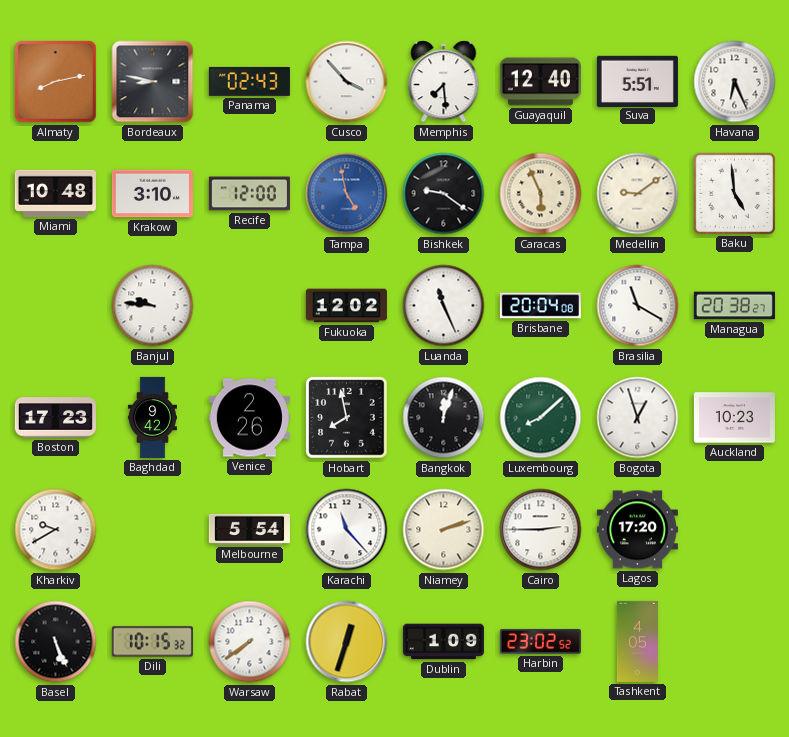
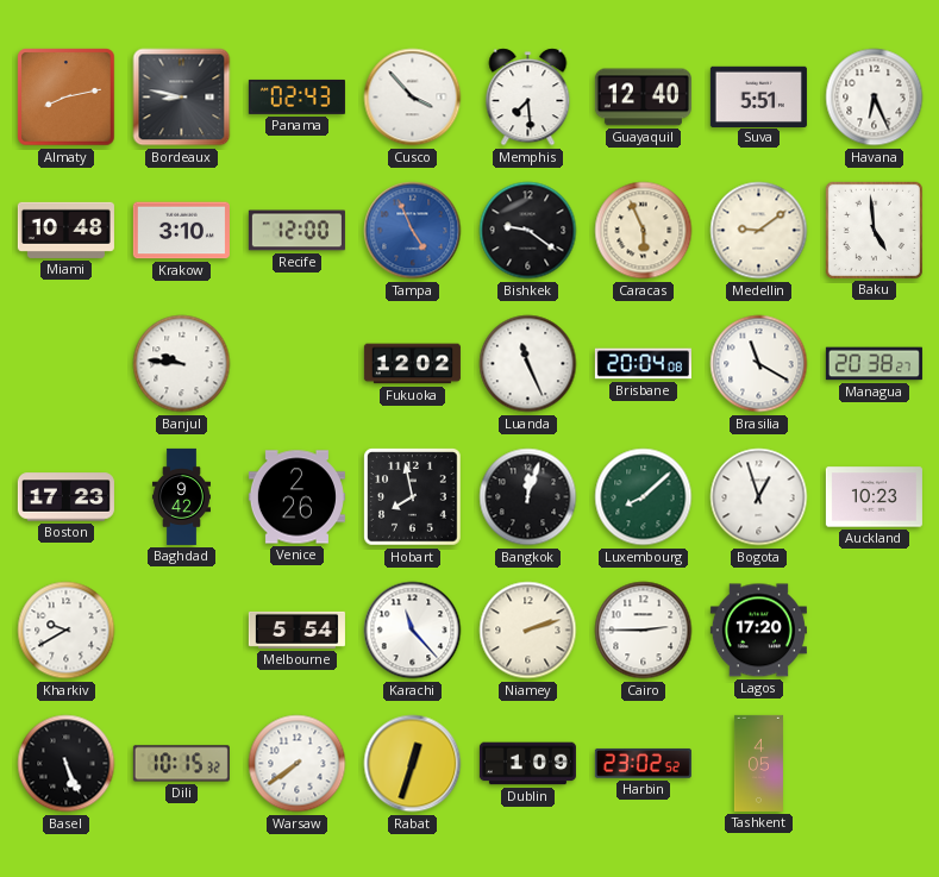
Tampa: 4:58 -> 4:56 (413, 231)
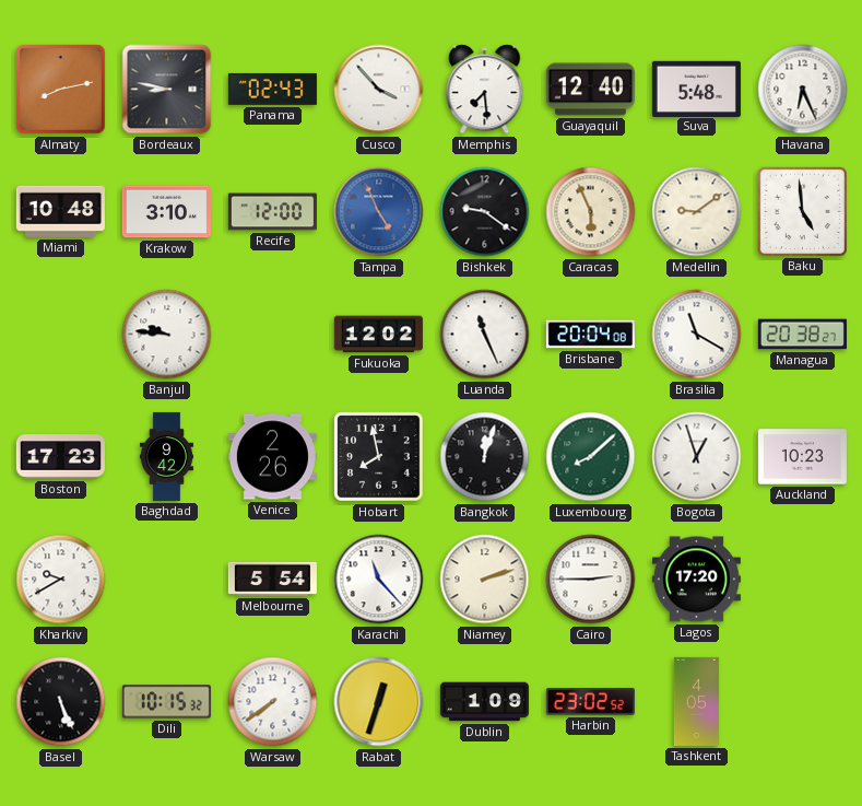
Suva: 5:51 -> 5:48 (696, 89)
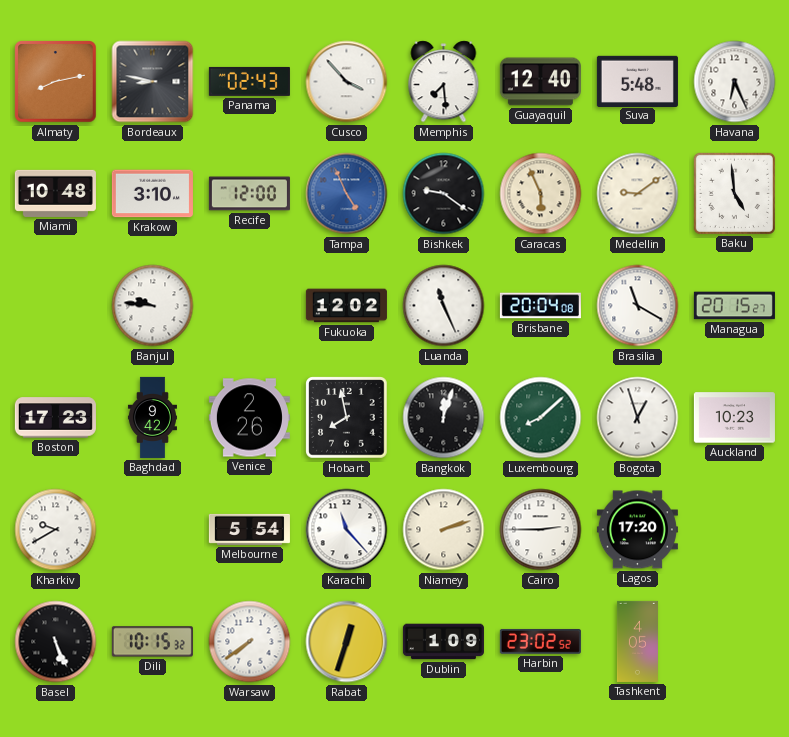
Managua: 20:38 -> 20:15 (734, 306)
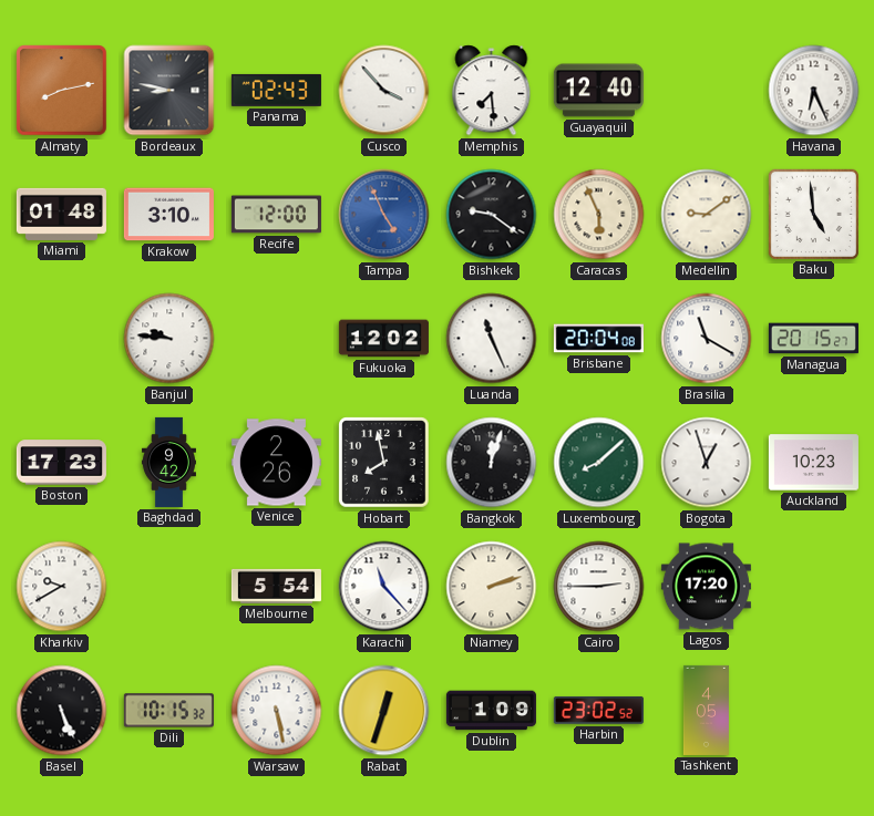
Suva: 5:48 -> none (637, 81)
Miami: 10:48 -> 01:48 (61, 214)
Warsaw: 7:39 -> 5:28 (277, 711)
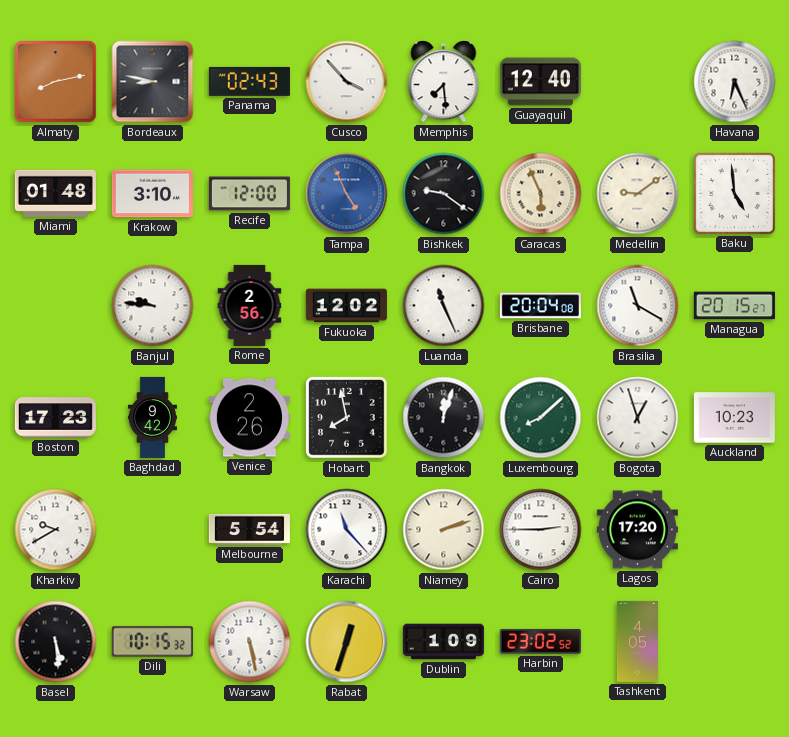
Rome: none -> 2:56 (250, 305)
Basel: 5:26 -> 5:29 (56, 642)
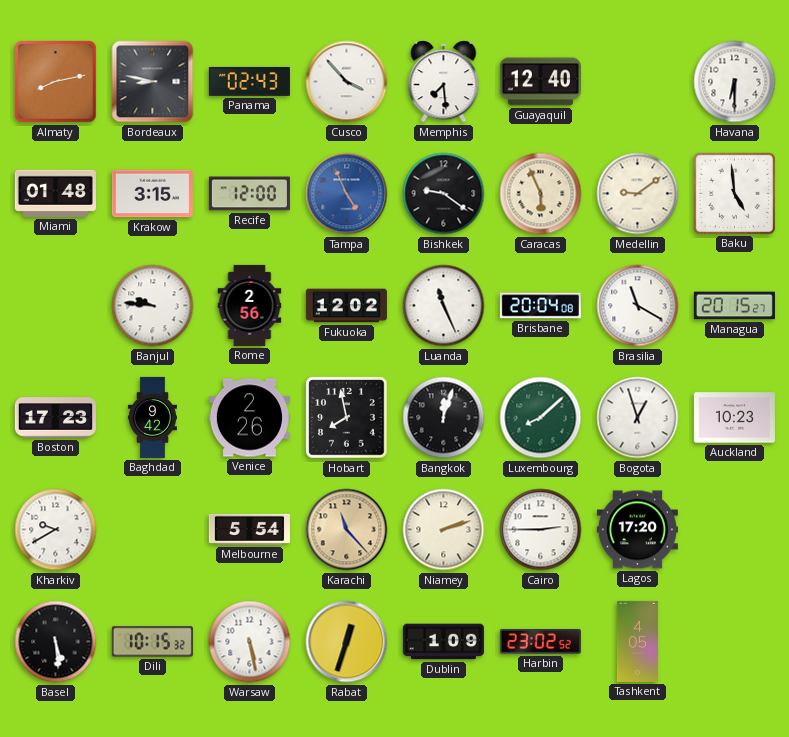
Havana: 6:26 -> 6:30 (735, 82)
Krakow: 3:10 -> 3:15 (152, 194)
Karachi dial: white -> champagne (347, 530)
